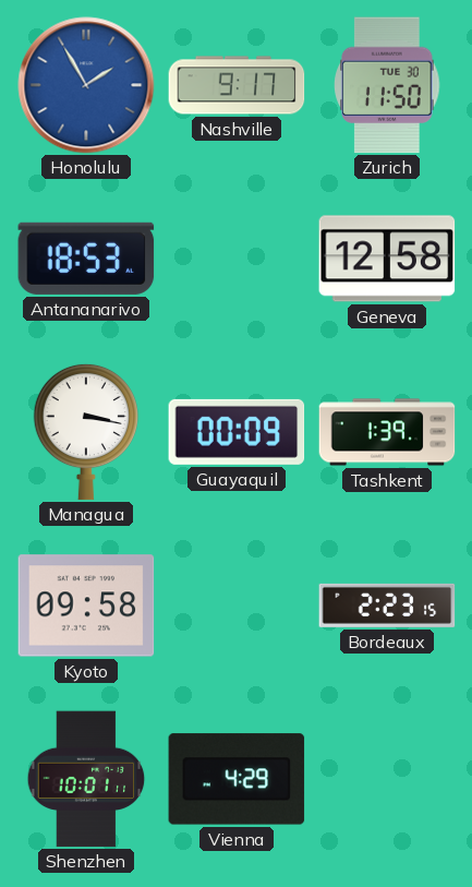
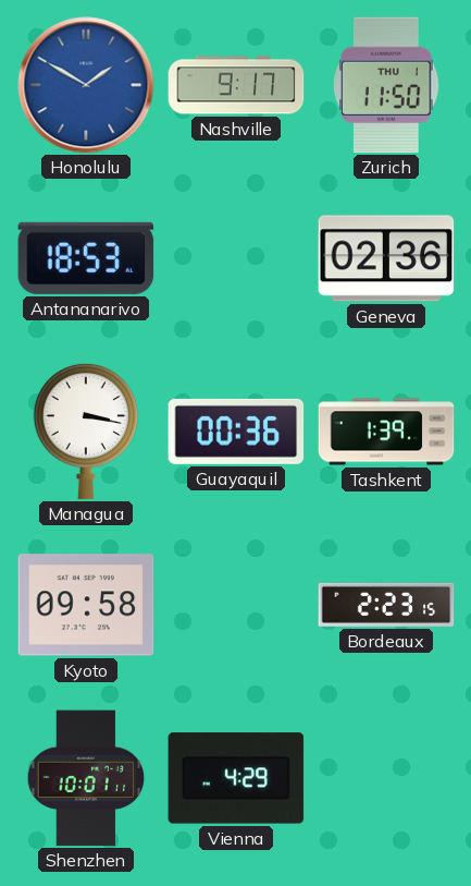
Honolulu: 1:55 -> 1:50 (86, 85)
Zurich date: TUE 30 -> THU 1 (386, 85)
Geneva: 12:58 -> 02:36 (386, 258)
Guayaquil: 00:09 -> 00:36 (236, 432)
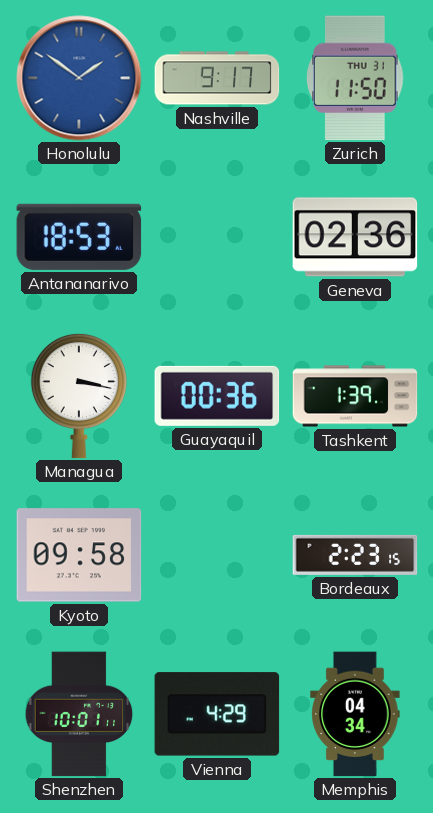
Honolulu: 1:50 -> 1:51 (79, 78)
Zurich date: THU 1 -> THU 31 (355, 78)
Memphis: none -> 04:34 (355, 714)
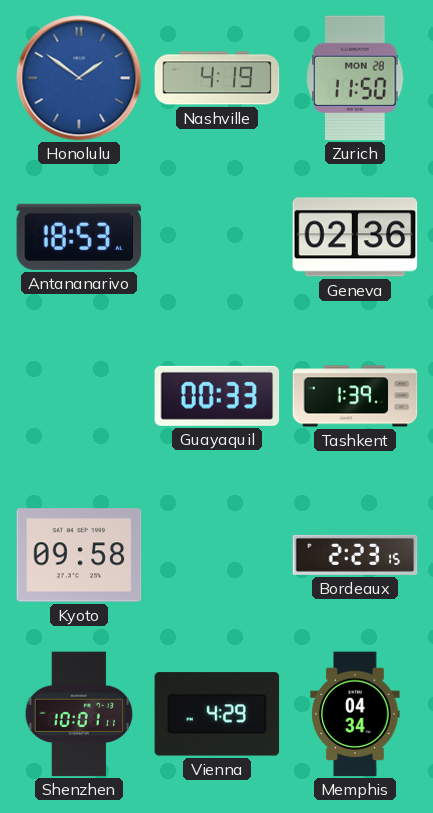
Nashville: 9:17 -> 4:19 (217, 78)
Zurich date: THU 31 -> MON 28 (355, 78)
Managua: 3:17 -> none (79, 396)
Guayaquil: 00:36 -> 00:33 (217, 396)
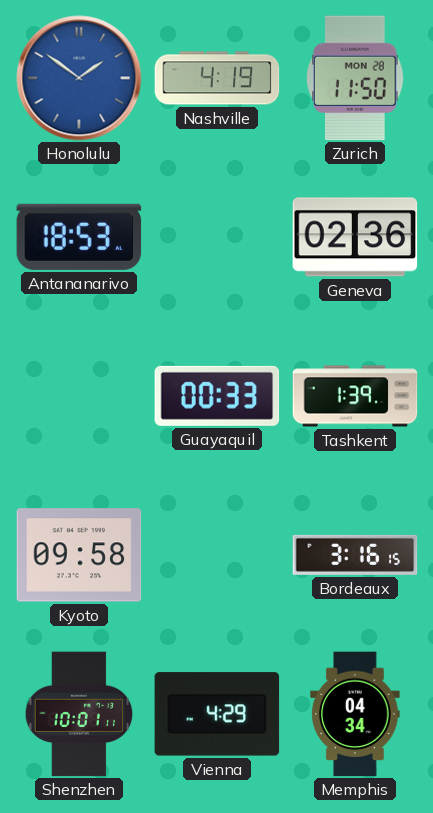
Bordeaux: 2:23 -> 3:16 (355, 555)
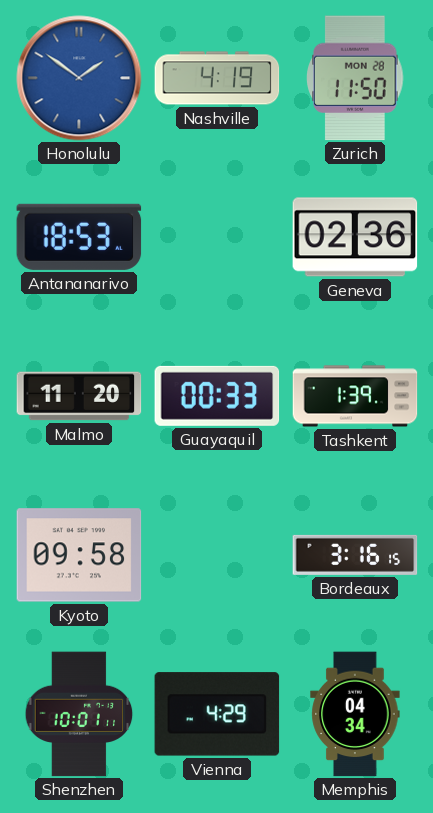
Malmo: none -> 11:20 (79, 396)
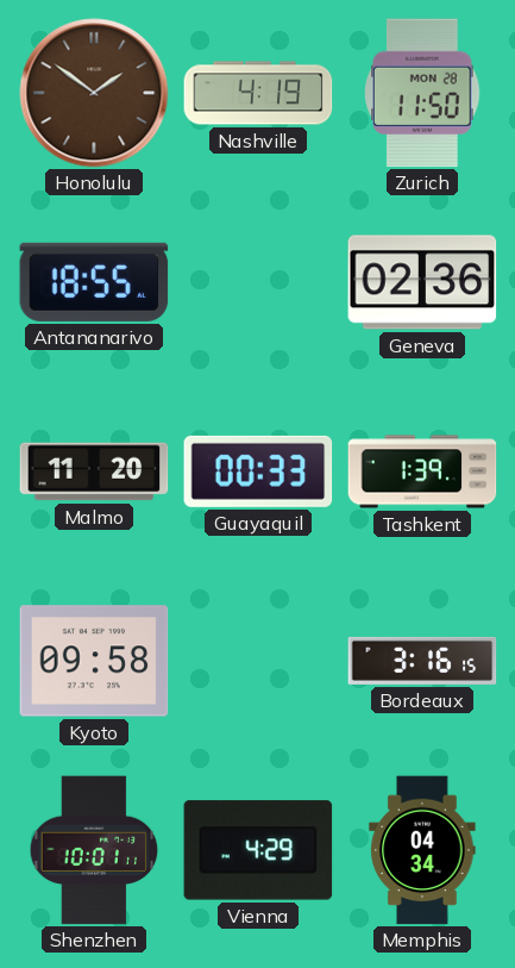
Honolulu dial: blue -> brown (94, 93)
Antananarivo: 18:53 -> 18:55 (94, 282)
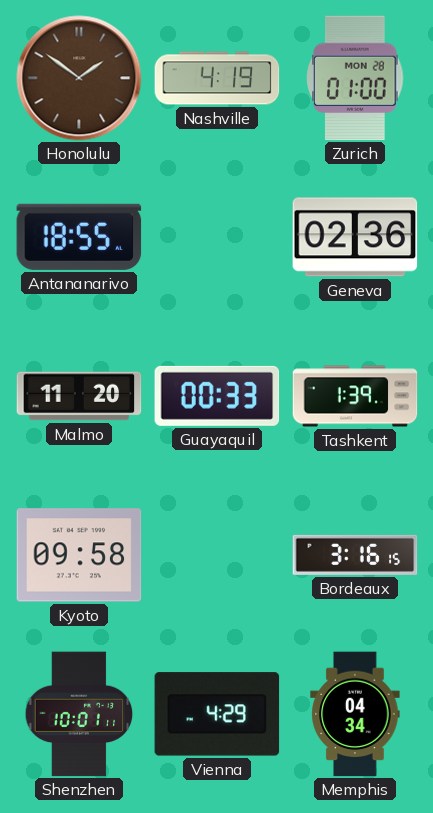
Zurich: 11:50 -> 01:00 (355, 78)
